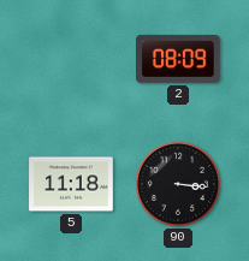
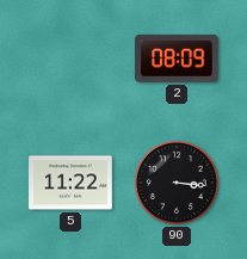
5: 11:18 -> 11:22 (70, 183)
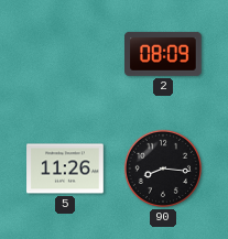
5: 11:22 -> 11:26 (65, 169)
90: 3:16 -> 8:16 (163, 169)
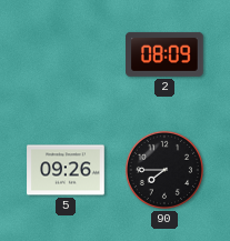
5: 11:26 -> 09:26 (66, 170)
90: 8:16 -> 7:45 (164, 170)
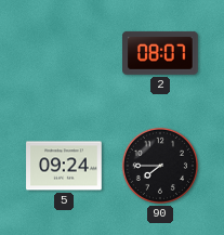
2: 08:09 -> 08:07 (161, 53)
5: 09:26 -> 09:24 (64, 166)
